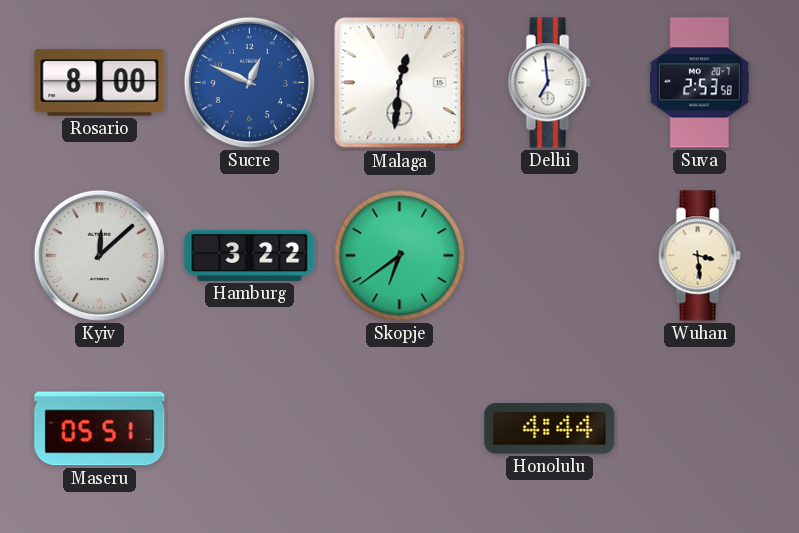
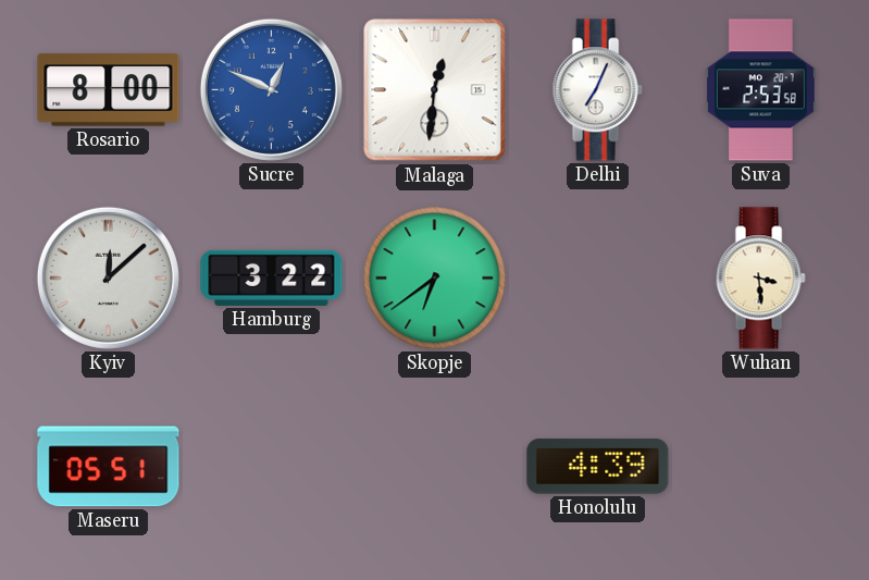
Delhi: 6:59 -> 7:04 (597, 90)
Honolulu: 4:44 -> 4:39 (598, 467)
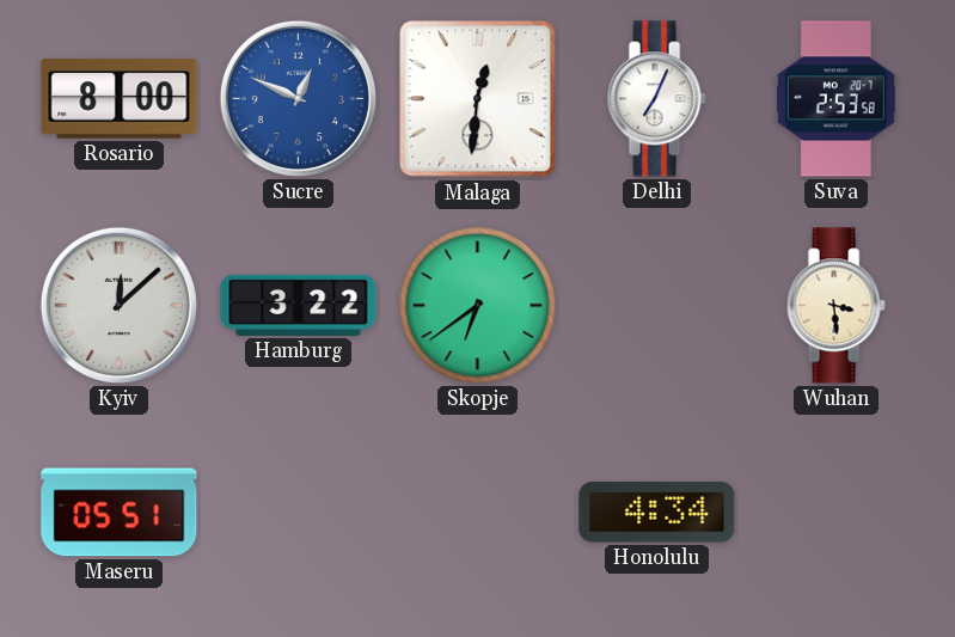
Honolulu: 4:39 -> 4:34 (657, 513)
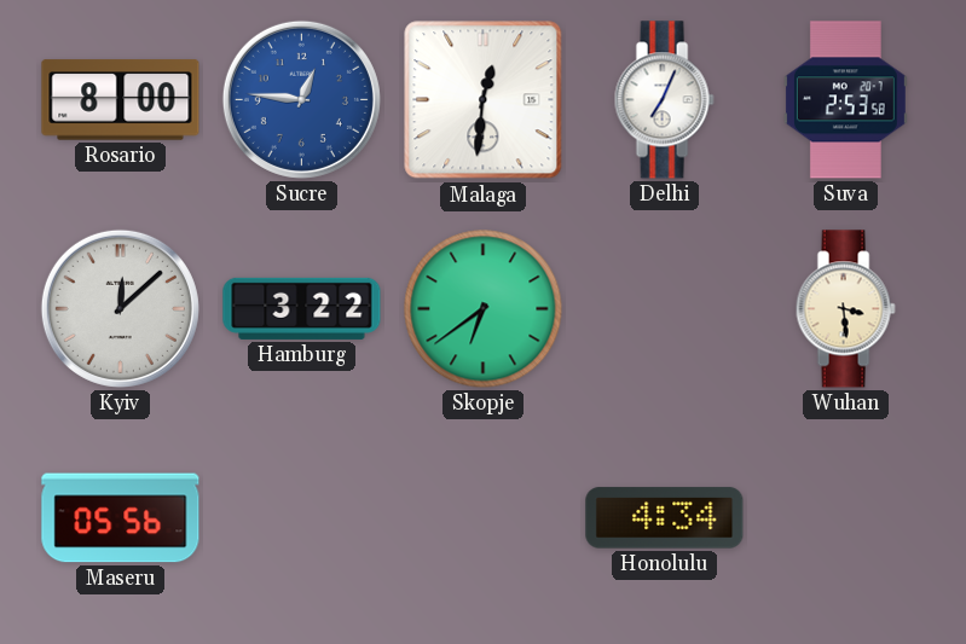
Sucre: 12:49 -> 12:46 (301, 99)
Maseru: 05:51 -> 05:56 (121, 518)
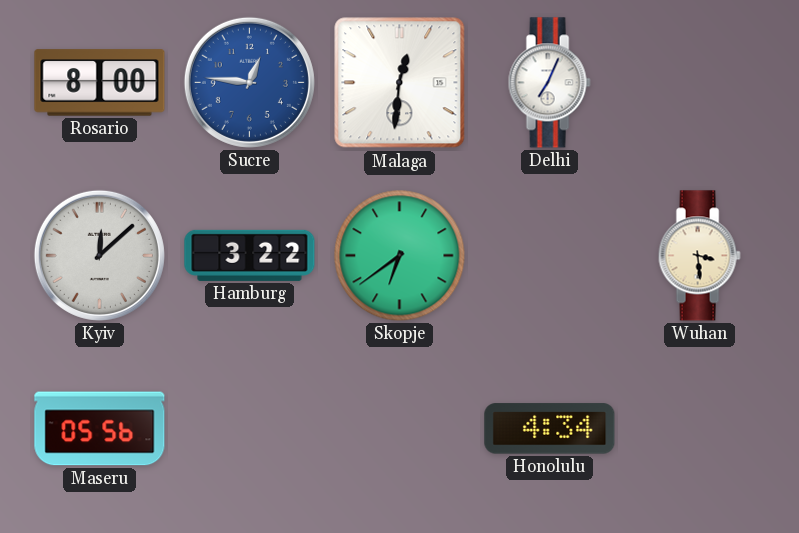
Suva: 2:53 -> none (845, 100)
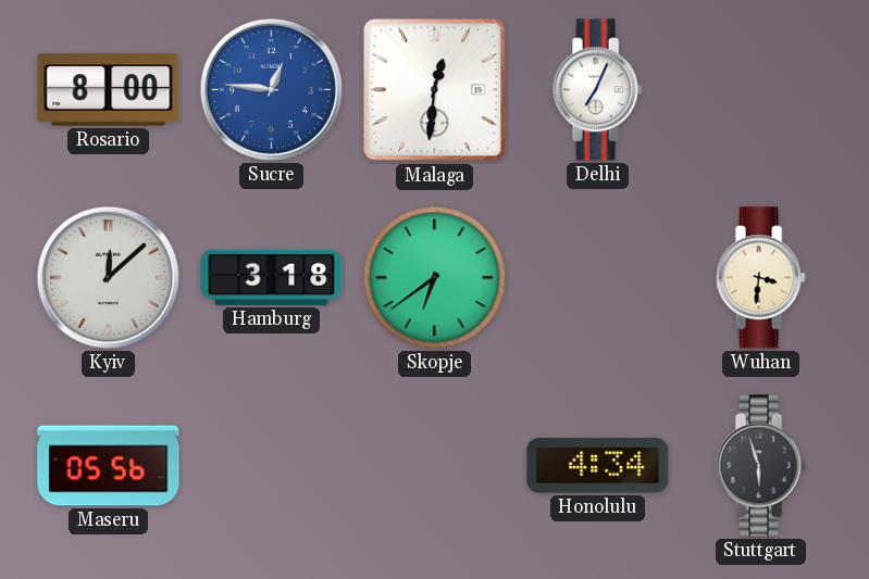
Hamburg: 3:22 -> 3:18 (272, 277)
Wuhan: 3:29 -> 3:31 (760, 278)
Stuttgart: none -> 5:57 (760, 466)
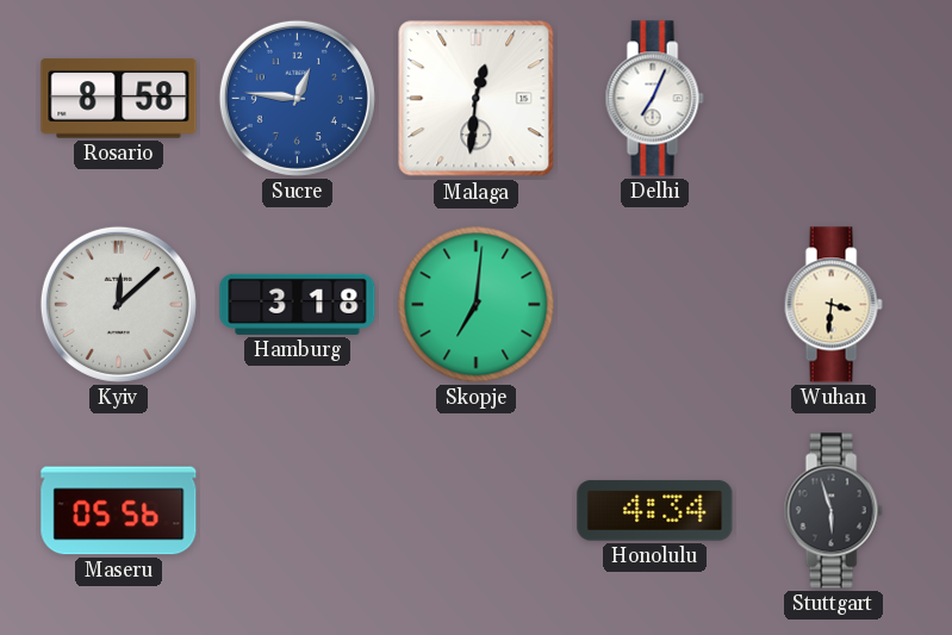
Rosario: 8:00 -> 8:58 (119, 99)
Skopje: 6:39 -> 7:01 (477, 305)
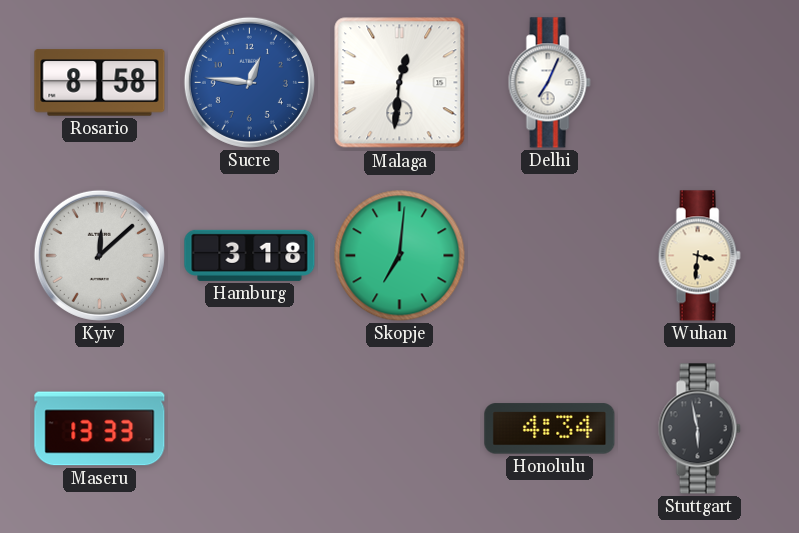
Maseru: 05:56 -> 13:33 (100, 429)
Stuttgart: 5:57 -> 5:58 (699, 429)
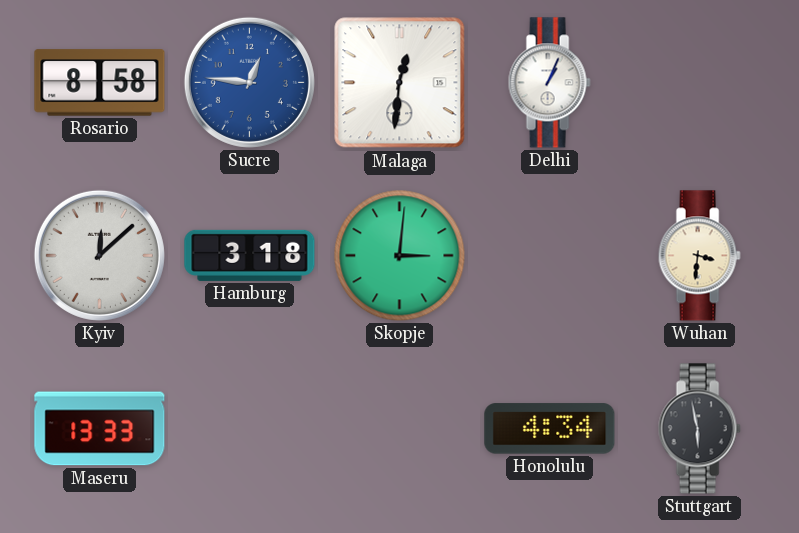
Delhi: 7:04 -> 1:04 (549, 83)
Skopje: 7:01 -> 3:01 (400, 256)
